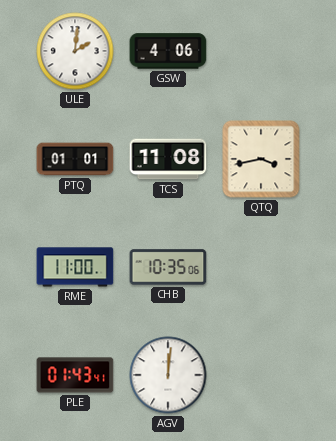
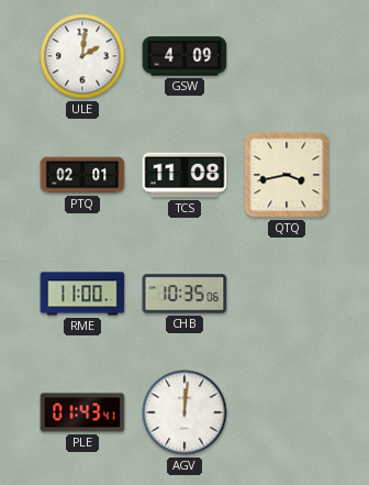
GSW: 4:06 -> 4:09 (185, 56)
PTQ: 01:01 -> 02:01 (82, 175)
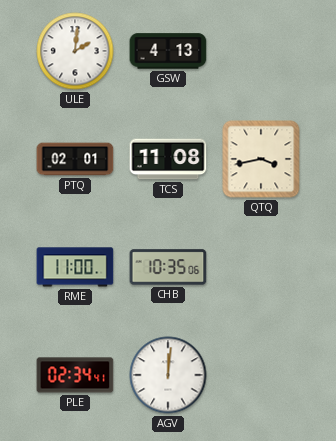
GSW: 4:09 -> 4:13 (168, 51)
PLE: 01:43 -> 02:34 (75, 375)
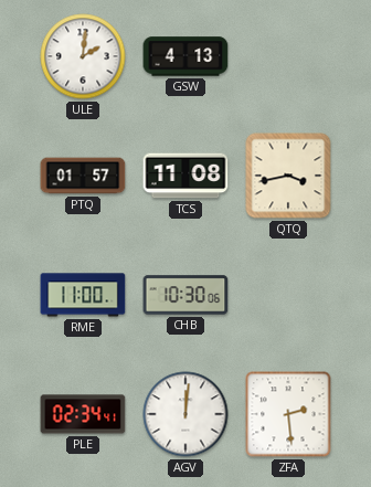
PTQ: 02:01 -> 01:57 (83, 176)
CHB: 10:35 -> 10:30 (185, 295)
ZFA: none -> 2:29 (288, 414)
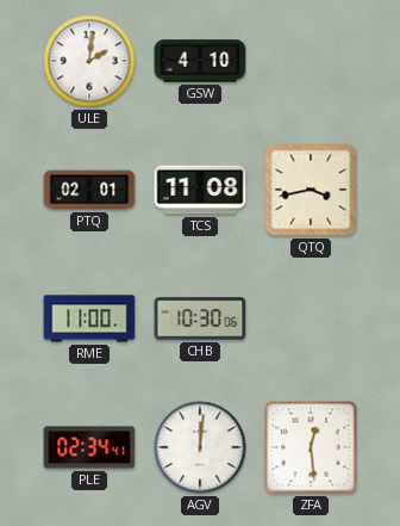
GSW: 4:13 -> 4:10 (200, 61)
PTQ: 01:57 -> 02:01 (89, 190)
ZFA: 2:29 -> 12:29 (311, 447)
